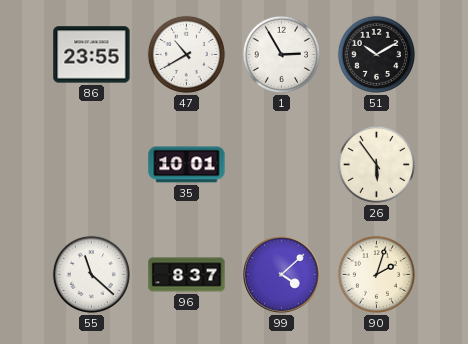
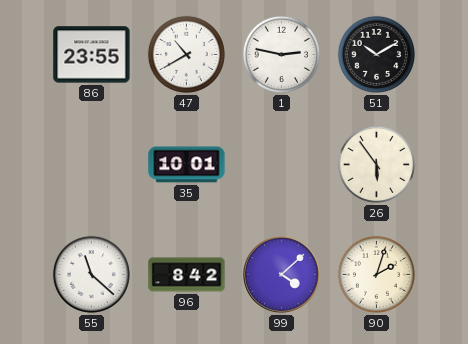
1: 2:55 -> 2:47 (281, 54)
96: 8:37 -> 8:42 (187, 275)
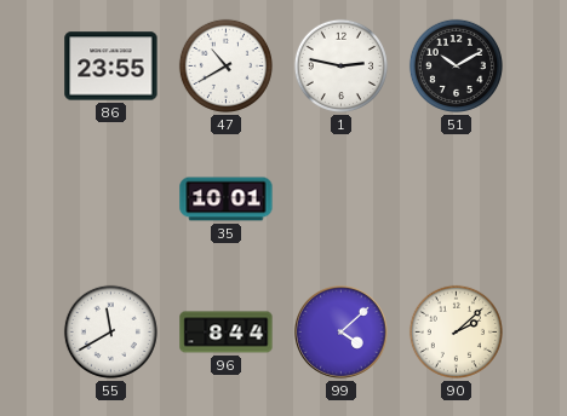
26: 5:54 -> none (376, 164)
55: 11:22 -> 11:40 (110, 331)
96: 8:42 -> 8:44 (227, 333)
90: 2:03 -> 2:08 (456, 331)
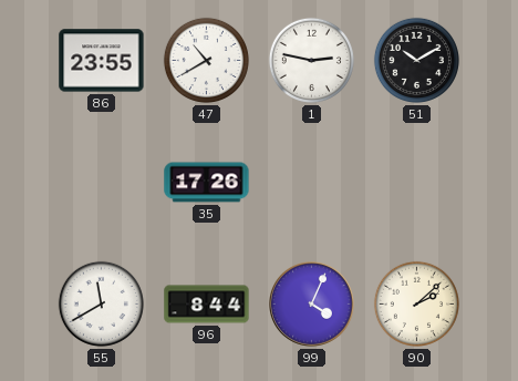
35: 10:01 -> 17:26 (207, 183)
99: 4:08 -> 4:04 (312, 305)
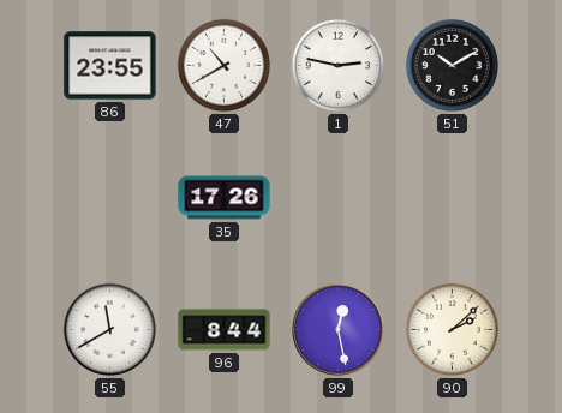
99: 4:04 -> 12:28 (339, 330)
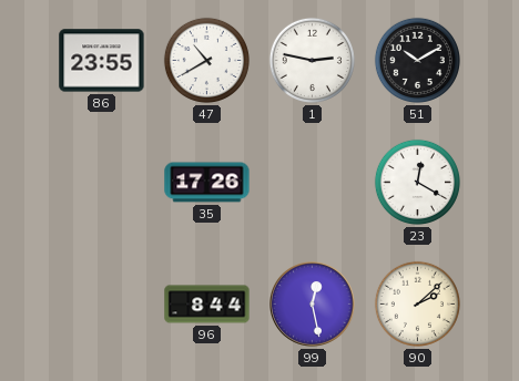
23: none -> 12:20 (417, 182)
55: 11:40 -> none (109, 329)
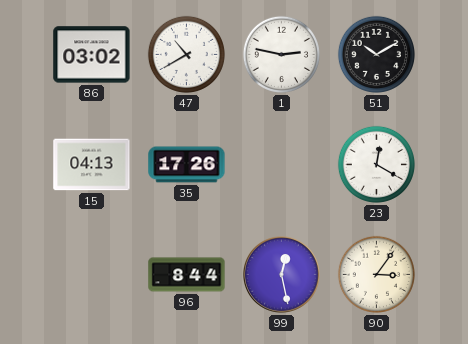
86: 23:55 -> 03:02 (92, 55)
15: none -> 04:13 (92, 165)
90: 2:08 -> 3:06 (376, 274)
